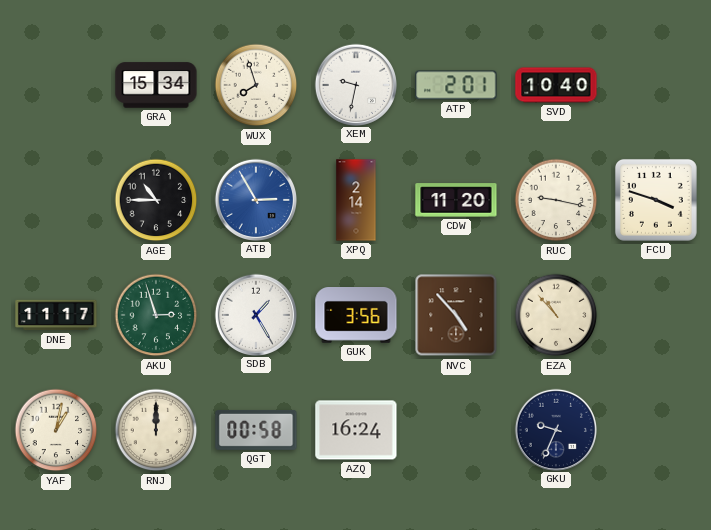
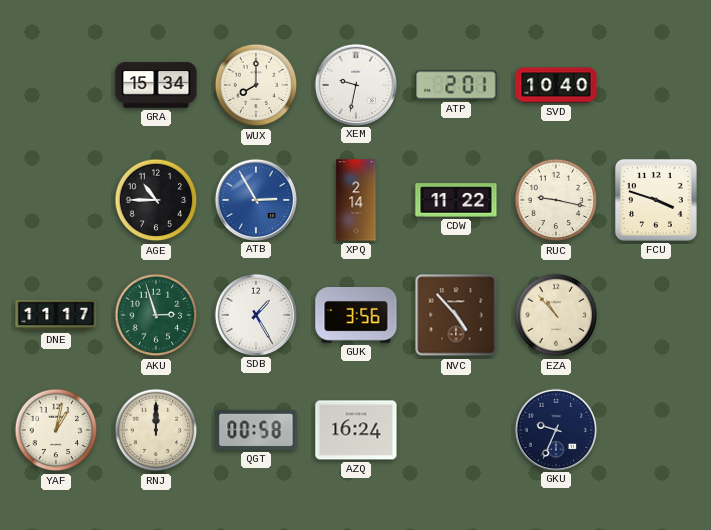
WUX: 7:57 -> 8:00 (256, 85)
CDW: 11:20 -> 11:22 (456, 200)
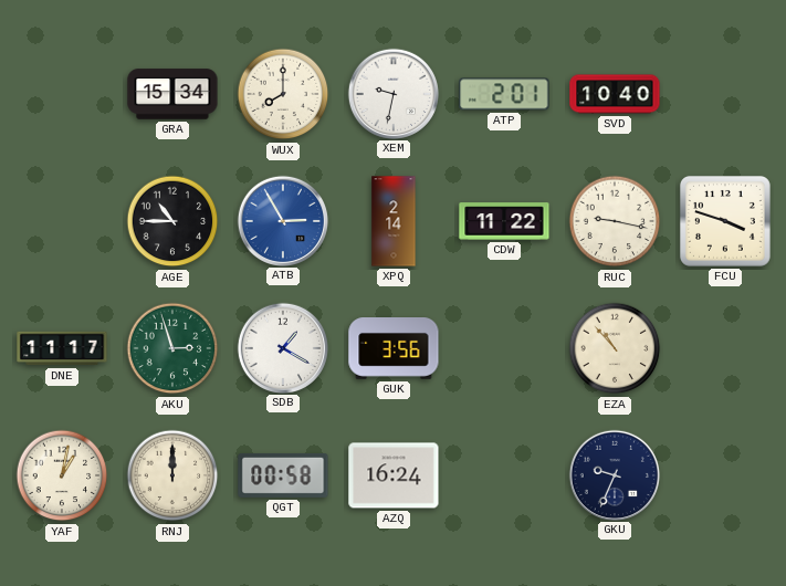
SDB: 1:25 -> 1:20 (282, 347)
NVC: 4:53 -> none (456, 315)
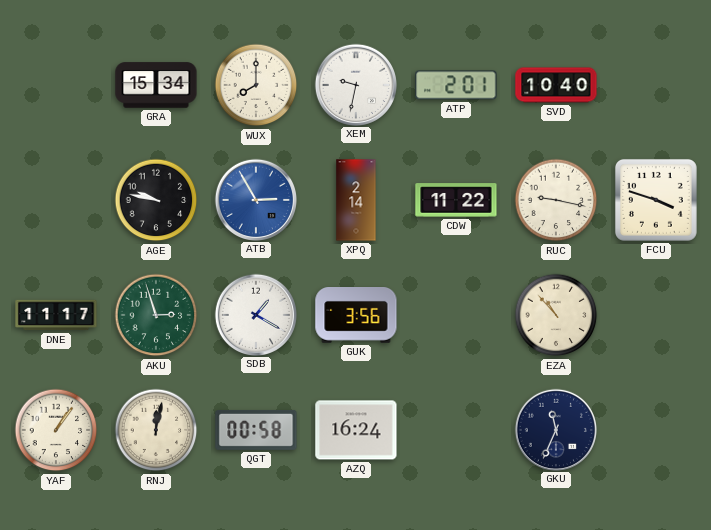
AGE: 10:45 -> 9:47 (156, 200)
YAF: 1:02 -> 1:06 (56, 430)
RNJ: 12:00 -> 12:02 (156, 430)
GKU: 9:34 -> 11:34 (555, 429)
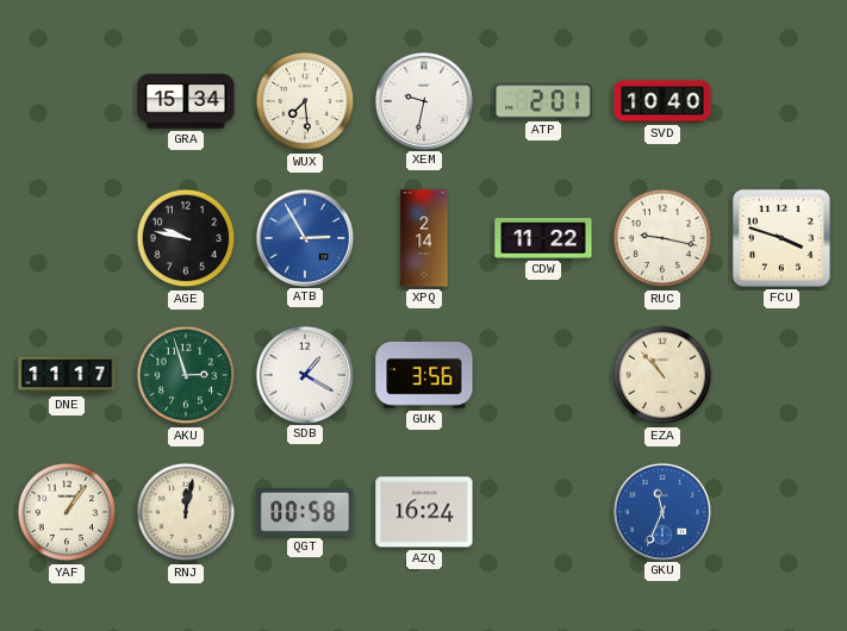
WUX: 8:00 -> 7:29 (305, 101)
GKU dial: navy -> blue (661, 511)
